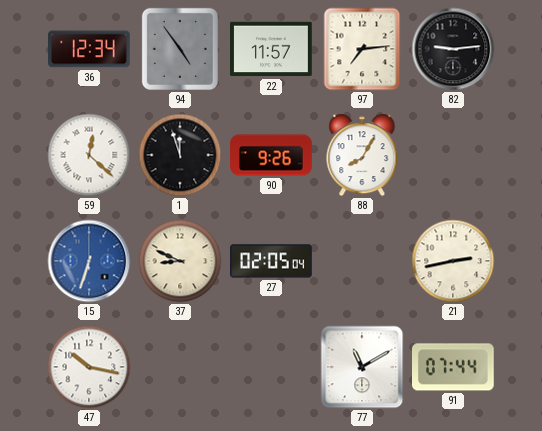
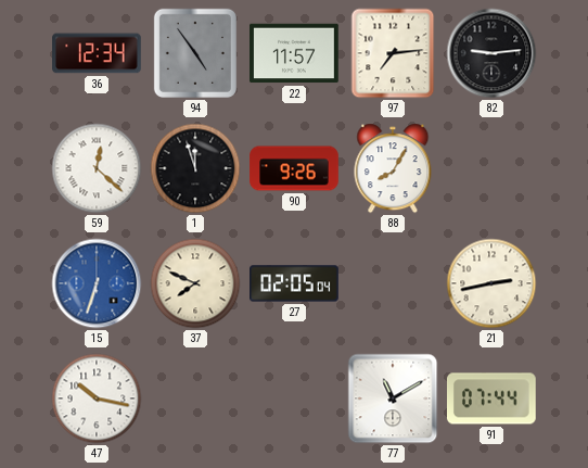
37: 8:49 -> 7:49 (195, 283)
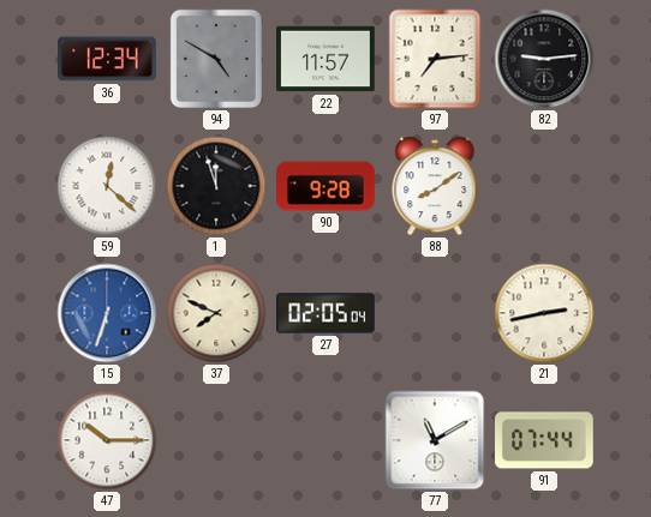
94: 4:54 -> 4:50 (216, 59)
90: 9:26 -> 9:28 (325, 186)
88: 8:05 -> 8:09 (435, 186)
47: 10:17 -> 10:15 (107, 440)
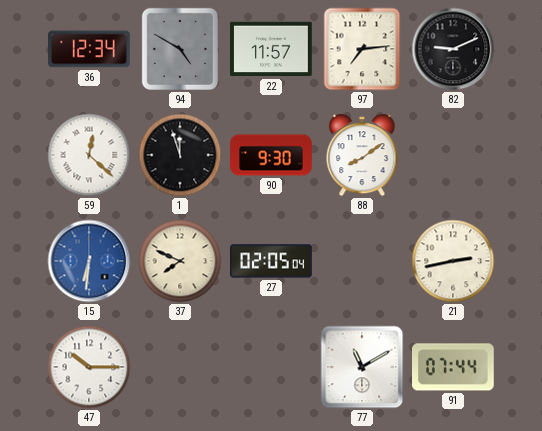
82: 9:14 -> 9:11 (453, 49)
90: 9:28 -> 9:30 (271, 155)
15: 6:33 -> 6:31 (89, 261)
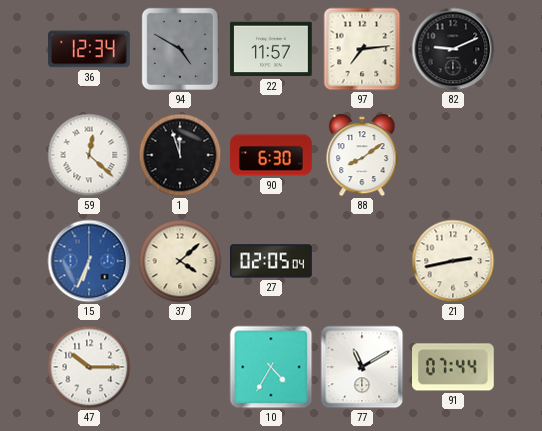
90: 9:30 -> 6:30 (271, 155)
15: 6:31 -> 6:34 (89, 261)
37: 7:49 -> 4:08 (180, 261)
10: none -> 4:35 (271, 367)
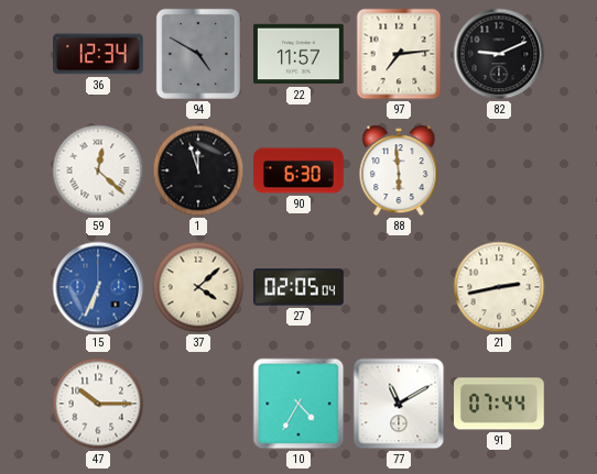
88: 8:09 -> 5:59 (399, 170)
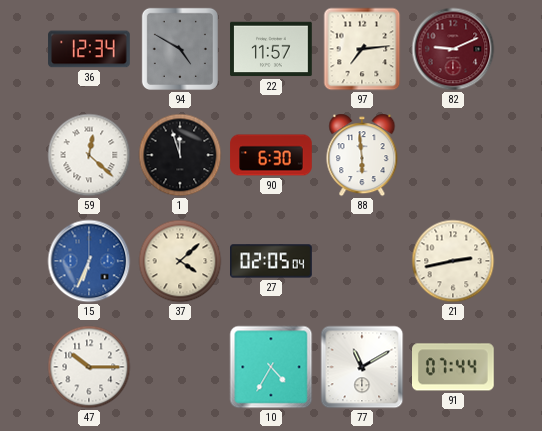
82 dial: black -> burgundy (453, 49)
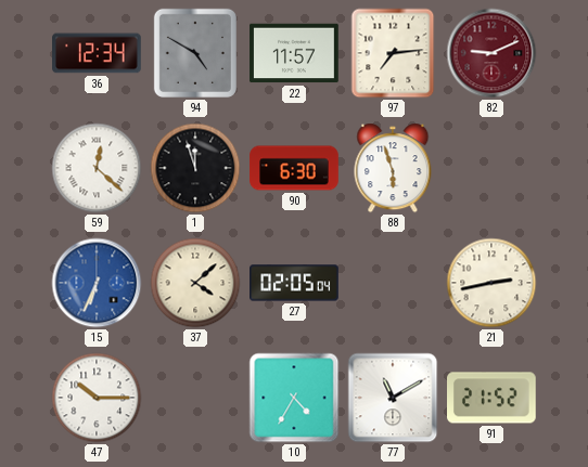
88: 5:59 -> 5:57 (393, 168)
91: 07:44 -> 21:52 (493, 398)
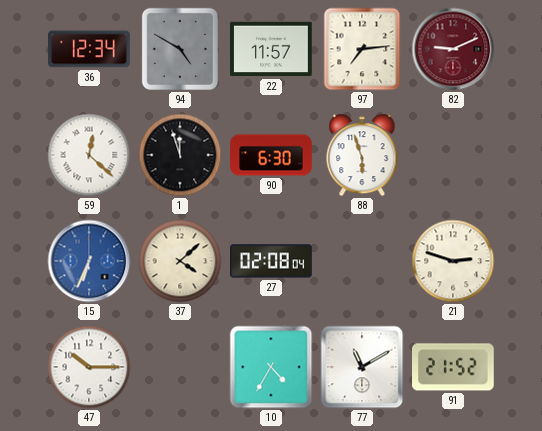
27: 02:05 -> 02:08 (271, 261)
21: 2:43 -> 2:48 (453, 261)
